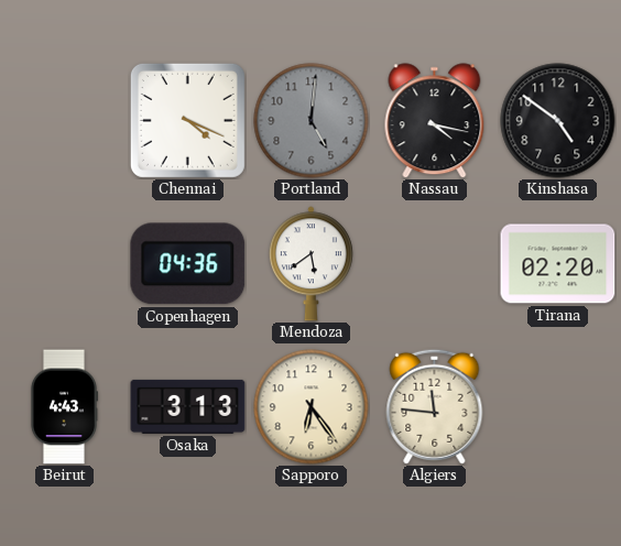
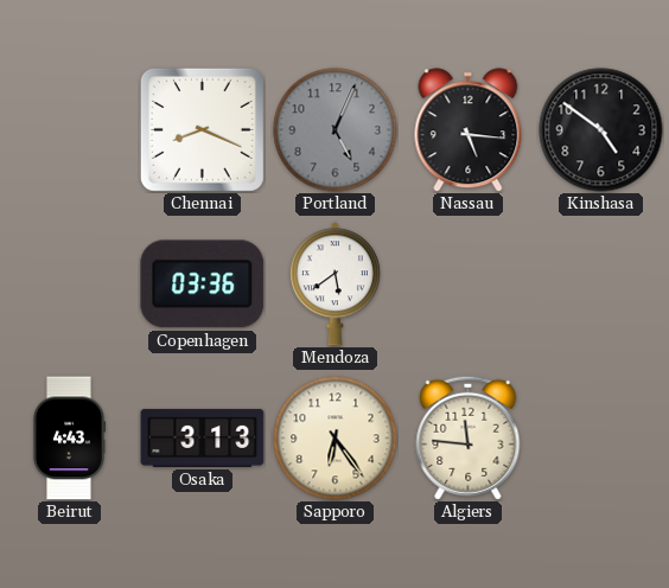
Chennai: 4:19 -> 8:19 (202, 129)
Portland: 5:01 -> 5:04 (336, 130)
Nassau: 4:17 -> 5:16 (469, 130)
Copenhagen: 04:36 -> 03:36 (203, 285)
Tirana: 02:20 -> none (558, 264)
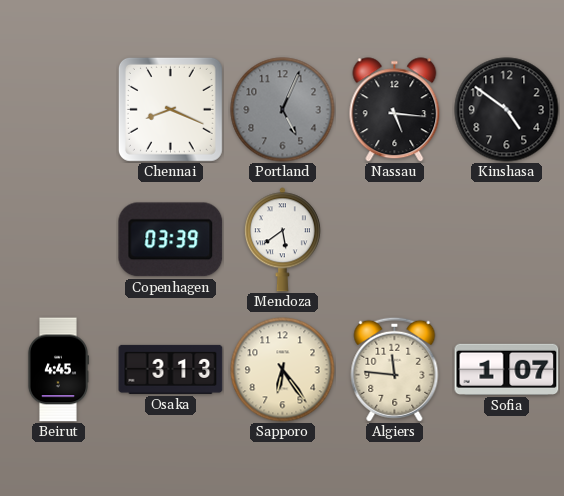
Copenhagen: 03:36 -> 03:39 (171, 240)
Beirut: 4:43 -> 4:45 (57, 370)
Sofia: none -> 1:07 (507, 369)
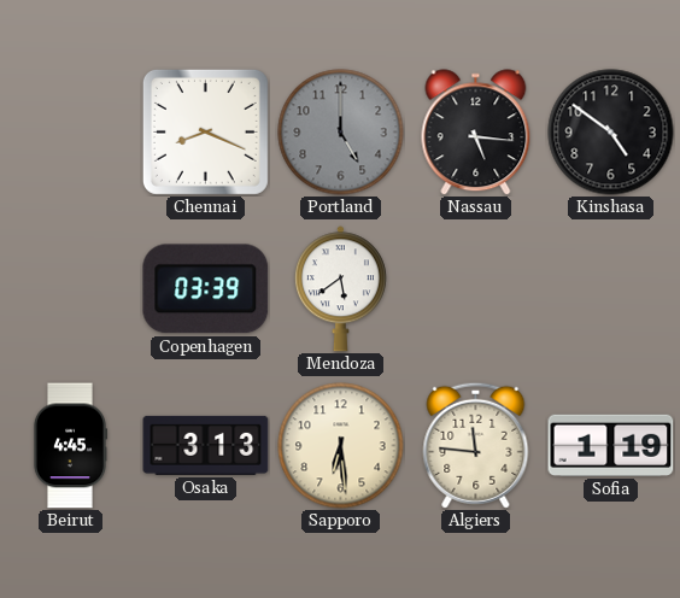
Portland: 5:04 -> 5:00 (341, 133)
Sapporo: 6:24 -> 6:29 (341, 446)
Sofia: 1:07 -> 1:19 (611, 445)
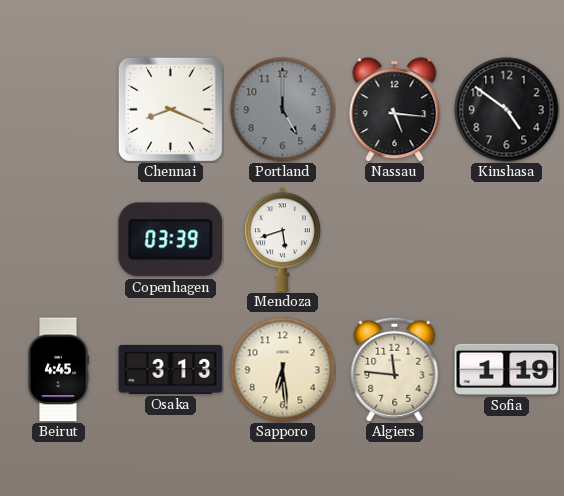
Mendoza: 5:39 -> 5:42 (282, 240)
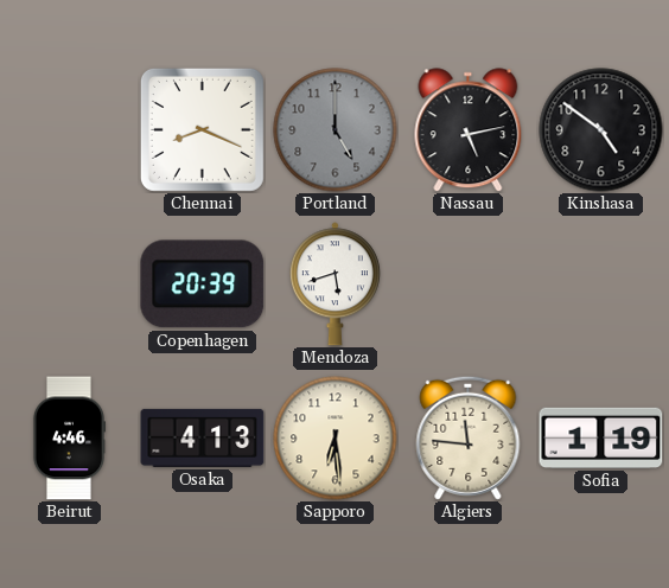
Nassau: 5:16 -> 5:13 (469, 130)
Copenhagen: 03:39 -> 20:39 (203, 285)
Beirut: 4:45 -> 4:46 (68, 439)
Osaka: 3:13 -> 4:13 (203, 437)
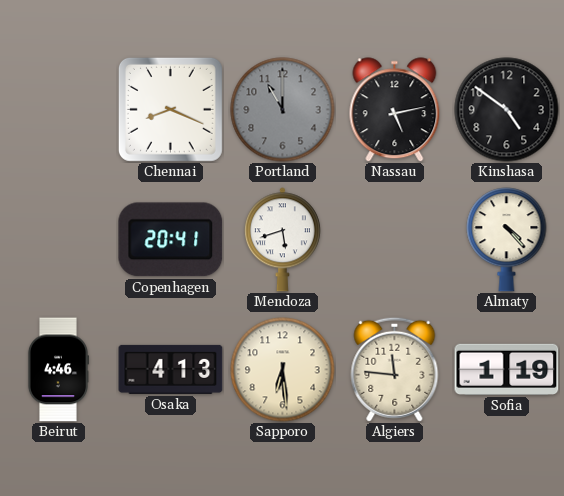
Portland: 5:00 -> 11:00 (283, 110)
Copenhagen: 20:39 -> 20:41 (171, 240)
Almaty: none -> 4:23 (507, 240)
